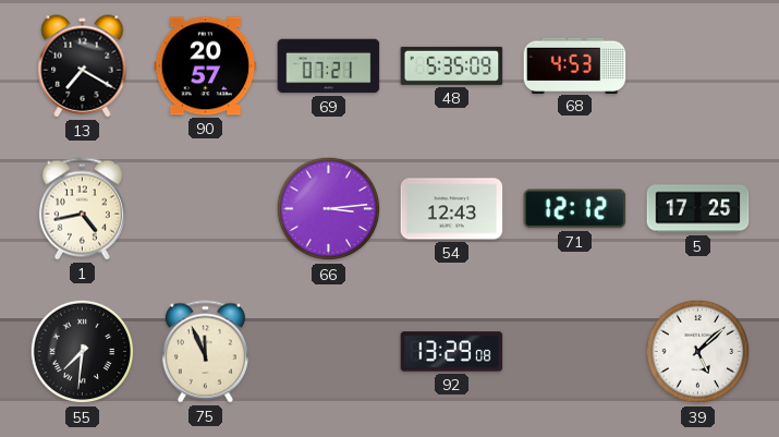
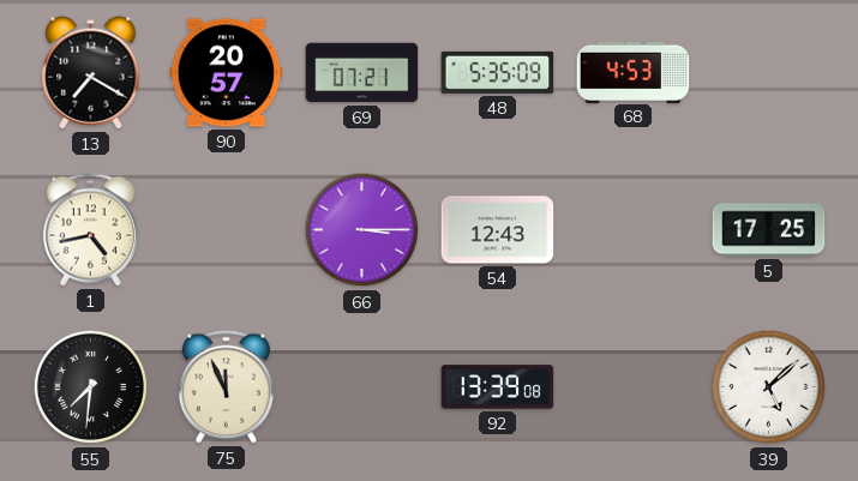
66: 3:14 -> 3:15 (362, 230)
71: 12:12 -> none (575, 209)
92: 13:29 -> 13:39 (498, 387)
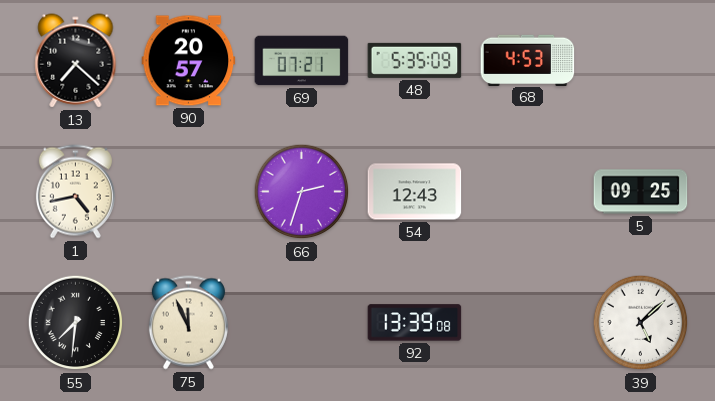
13: 7:20 -> 7:22 (76, 61)
66: 3:15 -> 2:33 (302, 192)
5: 17:25 -> 09:25 (641, 192)
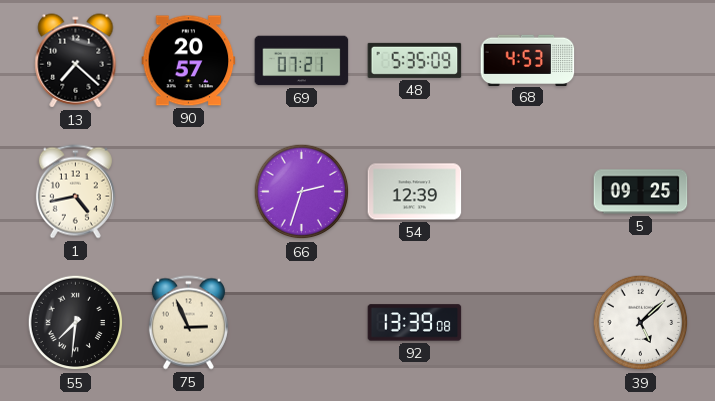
54: 12:43 -> 12:39 (415, 192)
75: 11:56 -> 2:56 (188, 323)
